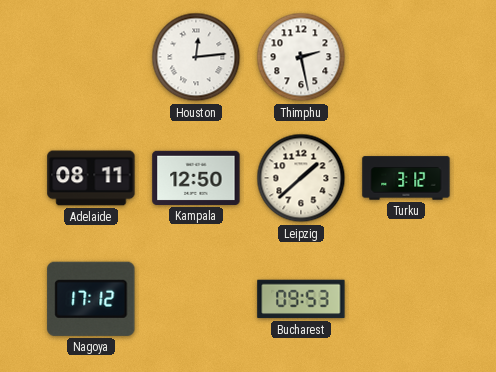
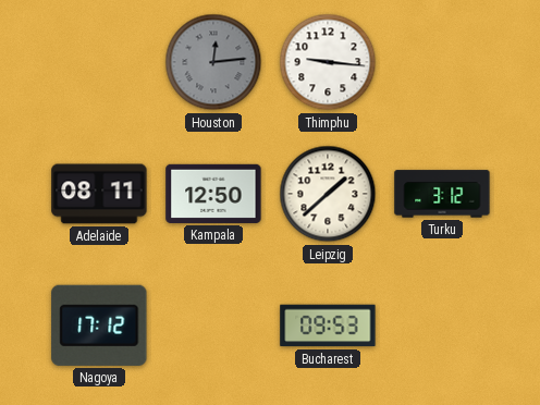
Houston dial: white -> grey (213, 62)
Thimphu: 2:28 -> 9:16 (328, 62)
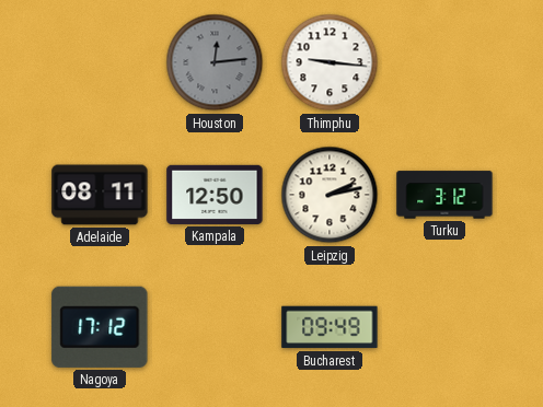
Leipzig: 1:38 -> 2:13 (330, 195)
Bucharest: 09:53 -> 09:49 (330, 327)
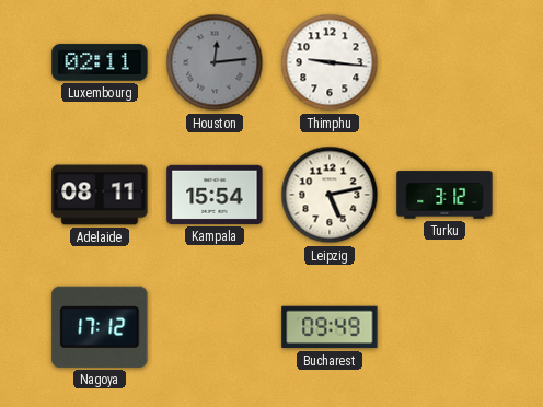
Luxembourg: none -> 02:11 (100, 62)
Kampala: 12:50 -> 15:54 (215, 195)
Leipzig: 2:13 -> 5:13 (330, 195)
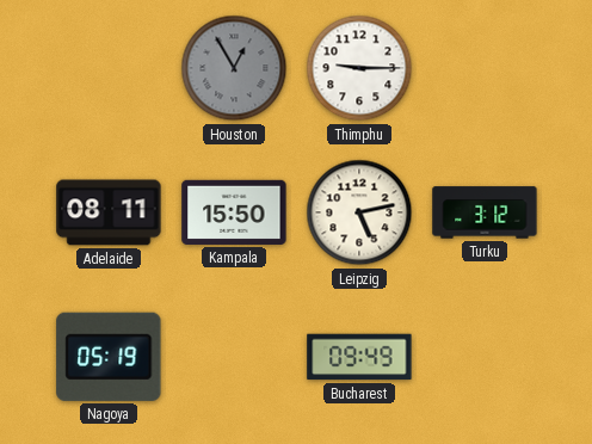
Luxembourg: 02:11 -> none (100, 62)
Houston: 12:14 -> 12:55 (234, 68)
Thimphu: 9:16 -> 9:15 (359, 68)
Kampala: 15:54 -> 15:50 (234, 212)
Nagoya: 17:12 -> 05:19 (109, 357)
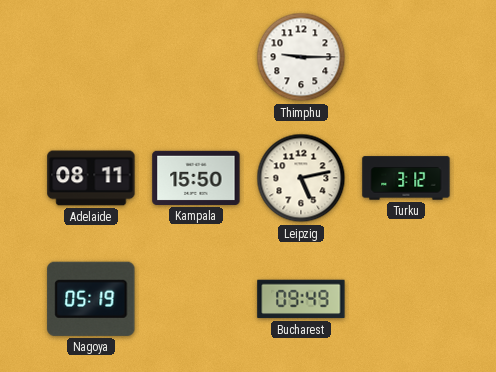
Houston: 12:55 -> none (234, 68)
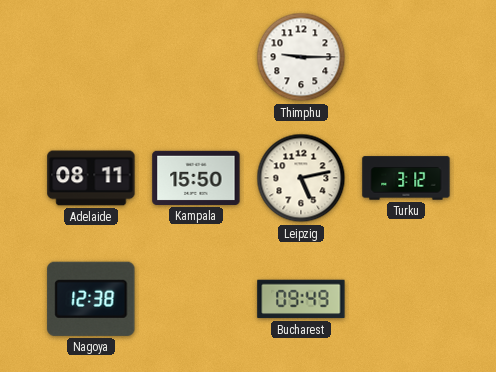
Nagoya: 05:19 -> 12:38 (91, 299)
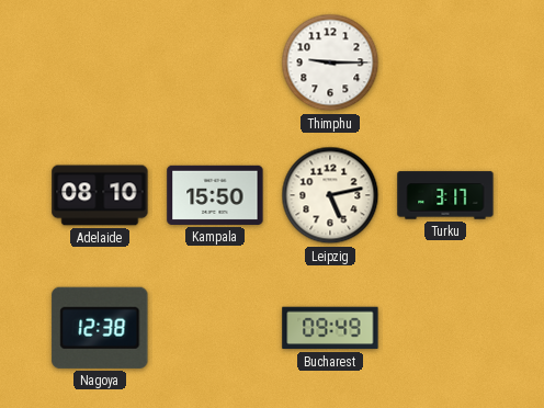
Adelaide: 08:11 -> 08:10 (100, 195)
Turku: 3:12 -> 3:17 (445, 195)
